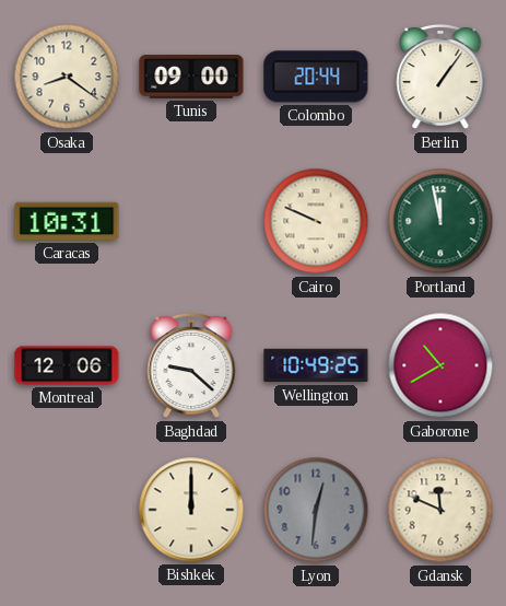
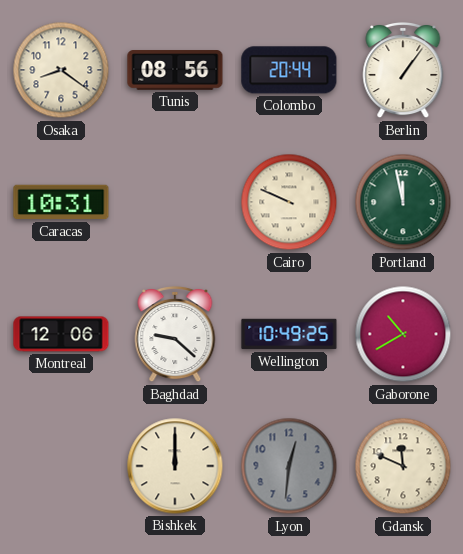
Tunis: 09:00 -> 08:56 (175, 70)
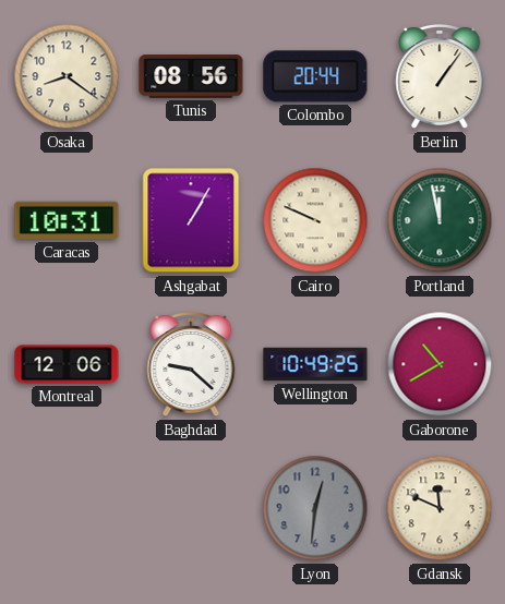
Ashgabat: none -> 1:05 (191, 220)
Bishkek: 12:00 -> none (175, 466)
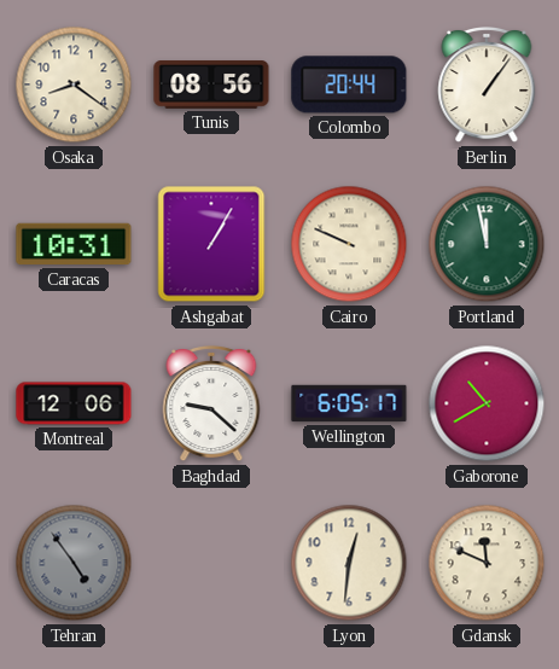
Wellington: 10:49 -> 6:05 (349, 403)
Tehran: none -> 4:54 (74, 563)
Lyon dial: grey -> cream (349, 563)
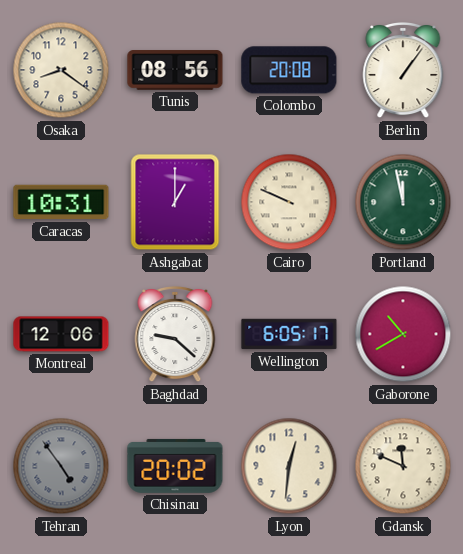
Colombo: 20:44 -> 20:08 (289, 70)
Ashgabat: 1:05 -> 1:00 (175, 202)
Chisinau: none -> 20:02 (175, 466)
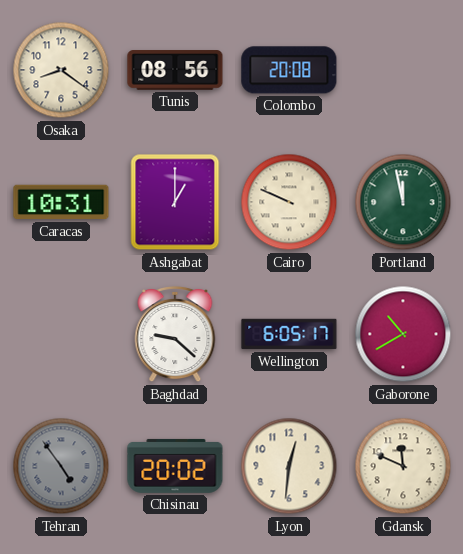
Berlin: 1:06 -> none (403, 70)
Montreal: 12:06 -> none (61, 334)
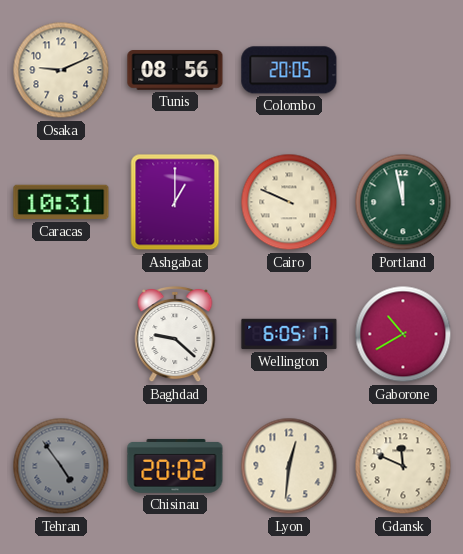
Osaka: 8:21 -> 9:11 (61, 70)
Colombo: 20:08 -> 20:05 (289, 70)
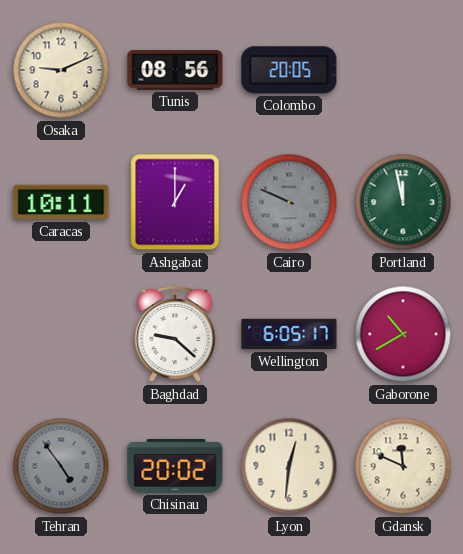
Caracas: 10:31 -> 10:11 (61, 202)
Cairo dial: cream -> grey (289, 202)
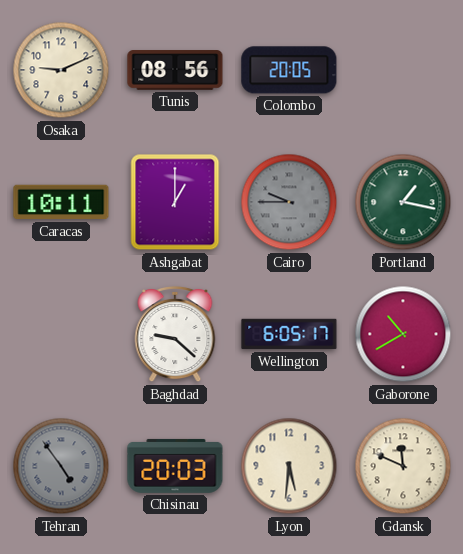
Cairo: 9:49 -> 9:45 (289, 202)
Portland: 11:58 -> 1:17 (403, 202)
Chisinau: 20:02 -> 20:03 (175, 466)
Lyon: 12:31 -> 5:31 (289, 466)
